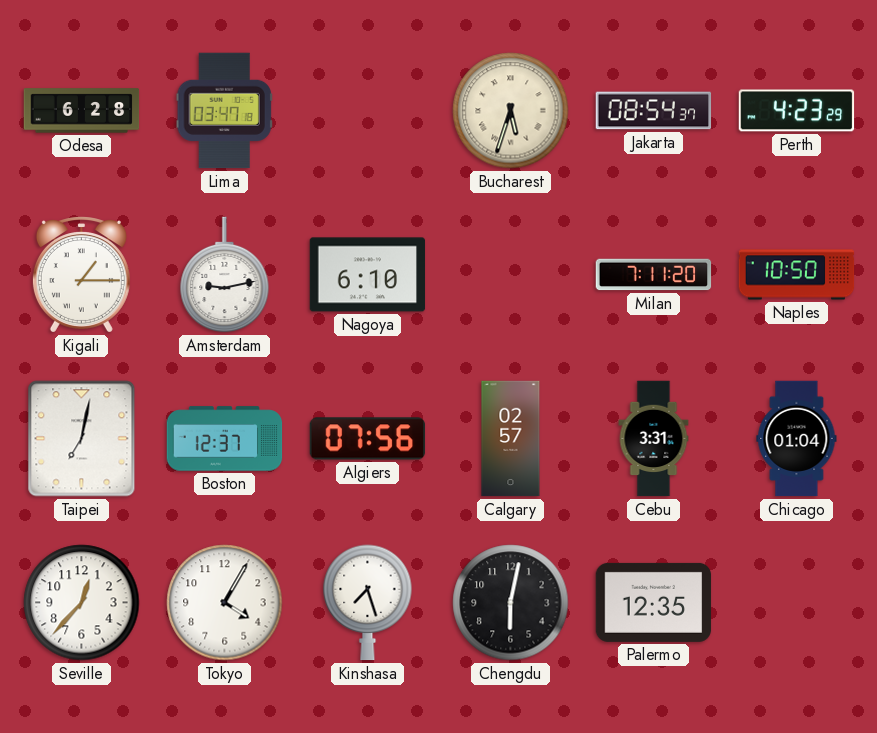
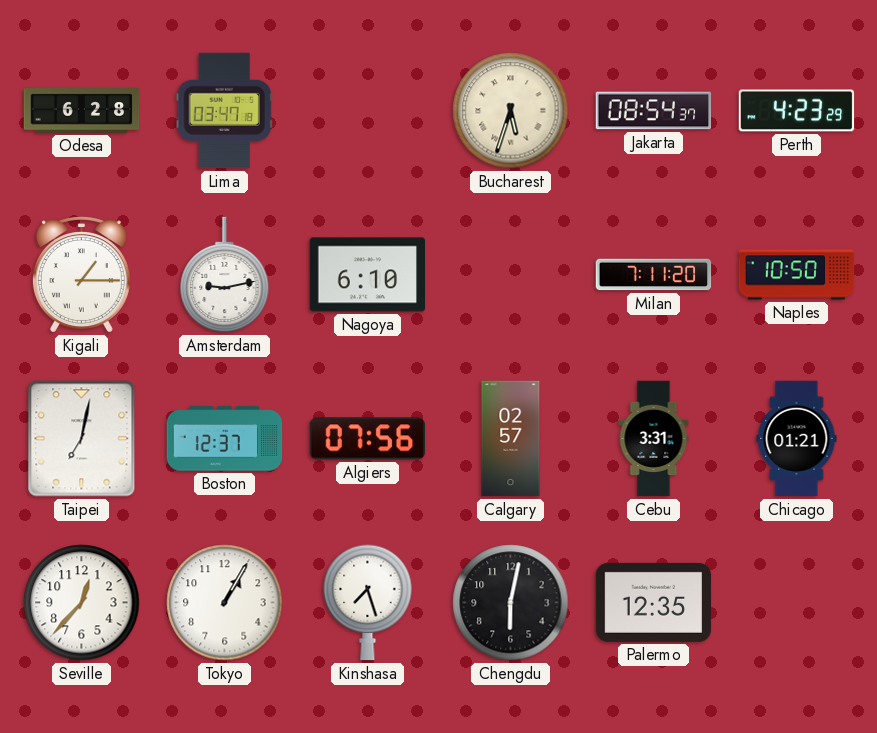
Chicago: 01:04 -> 01:21 (797, 439)
Tokyo: 4:05 -> 1:05 (225, 603)
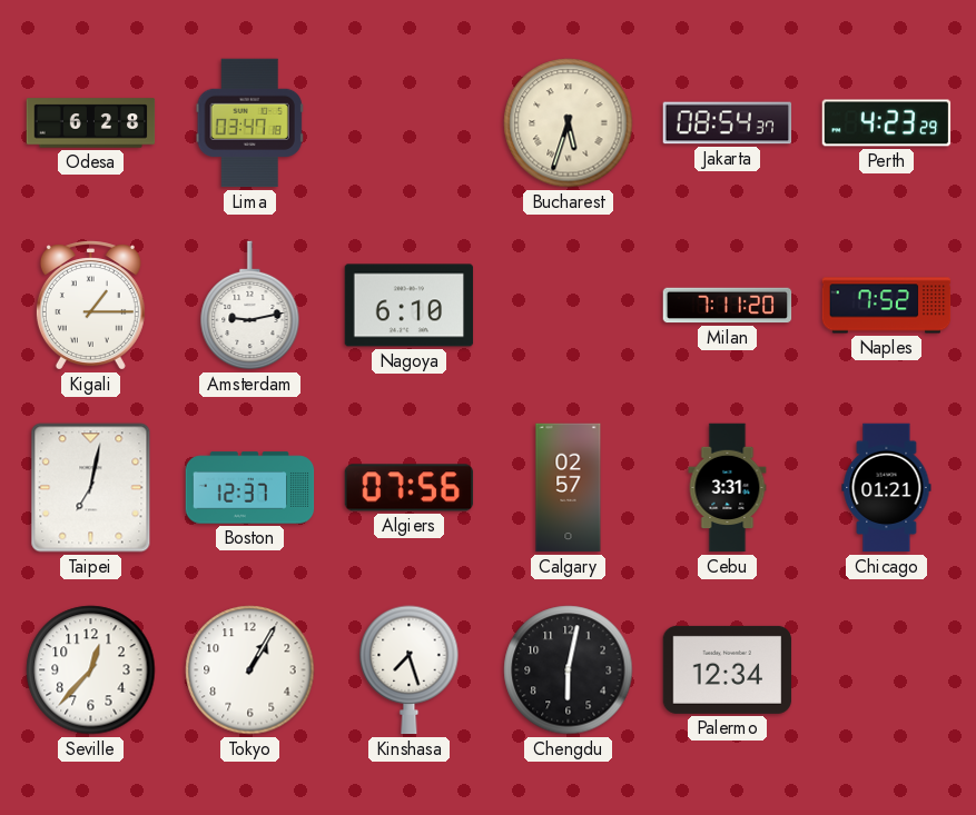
Naples: 10:50 -> 7:52 (887, 306)
Palermo: 12:35 -> 12:34 (728, 669)
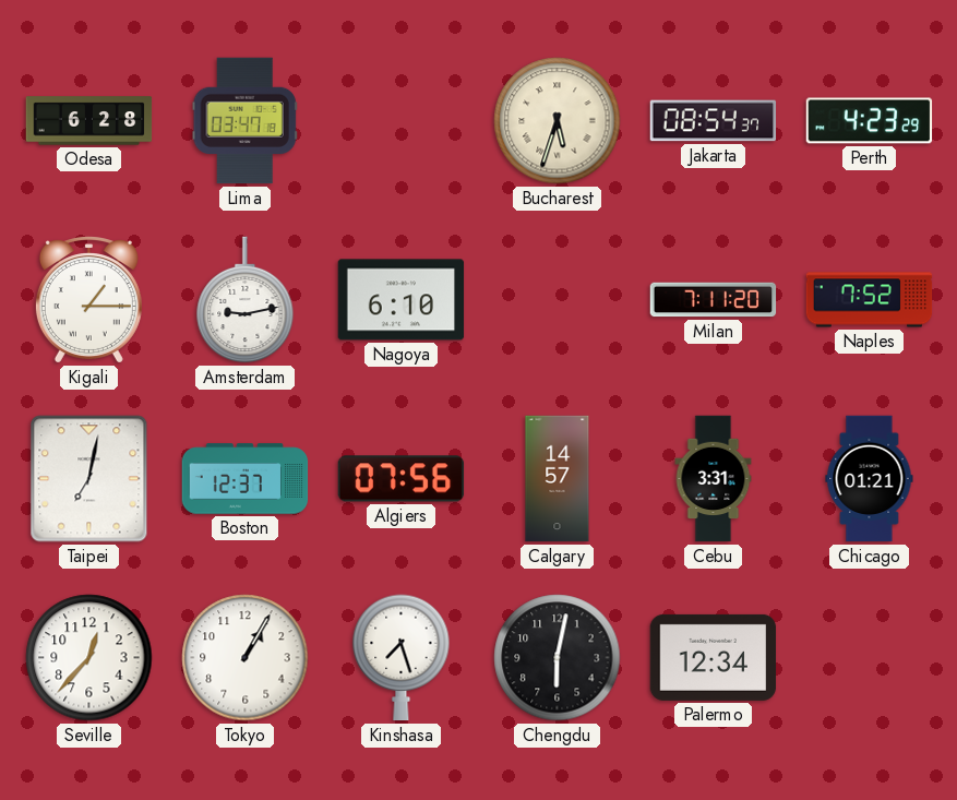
Calgary: 02:57 -> 14:57 (558, 479)
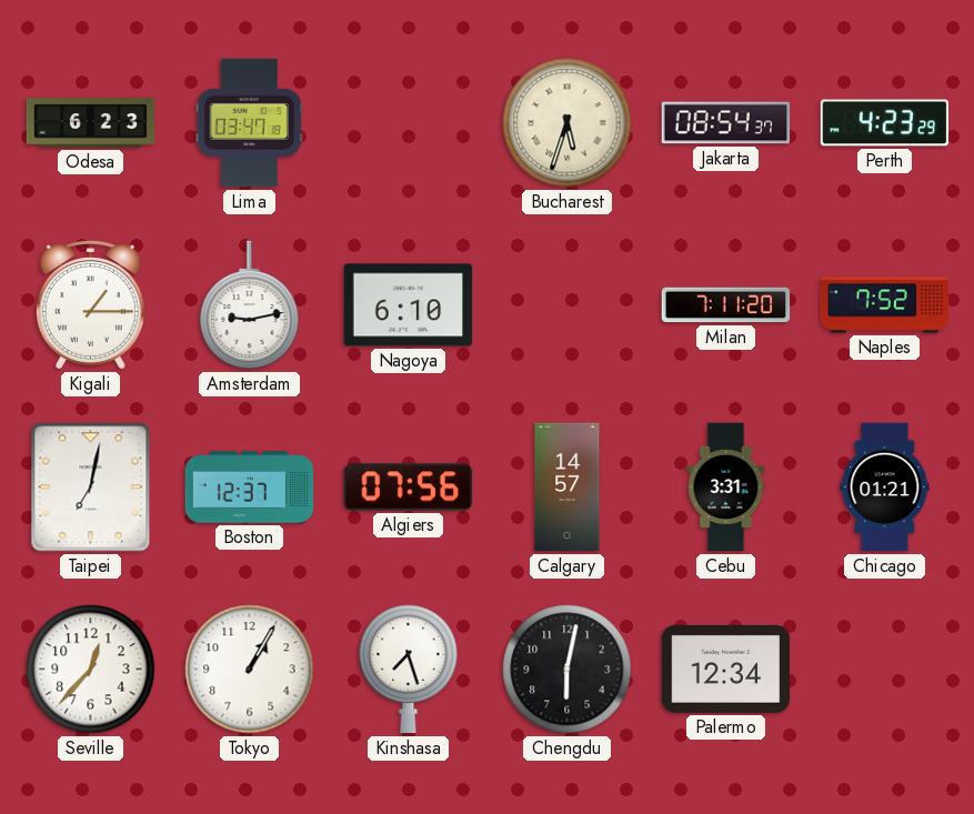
Odesa: 6:28 -> 6:23 (91, 123)
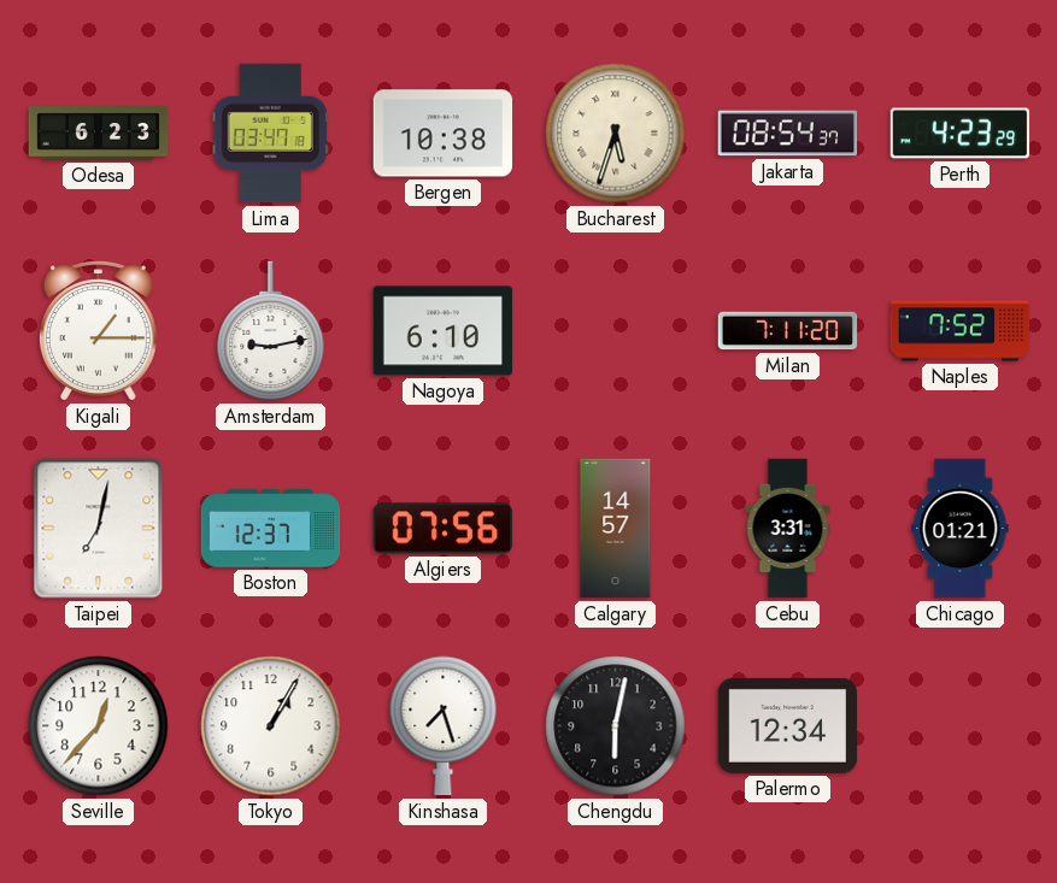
Bergen: none -> 10:38 (444, 134)
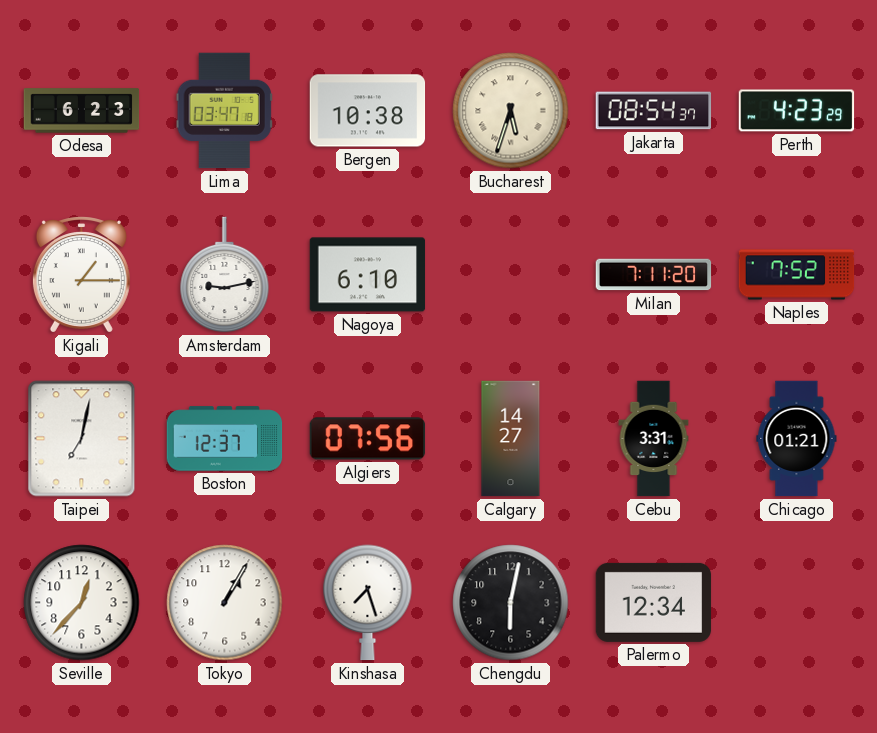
Calgary: 14:57 -> 14:27 (511, 439)
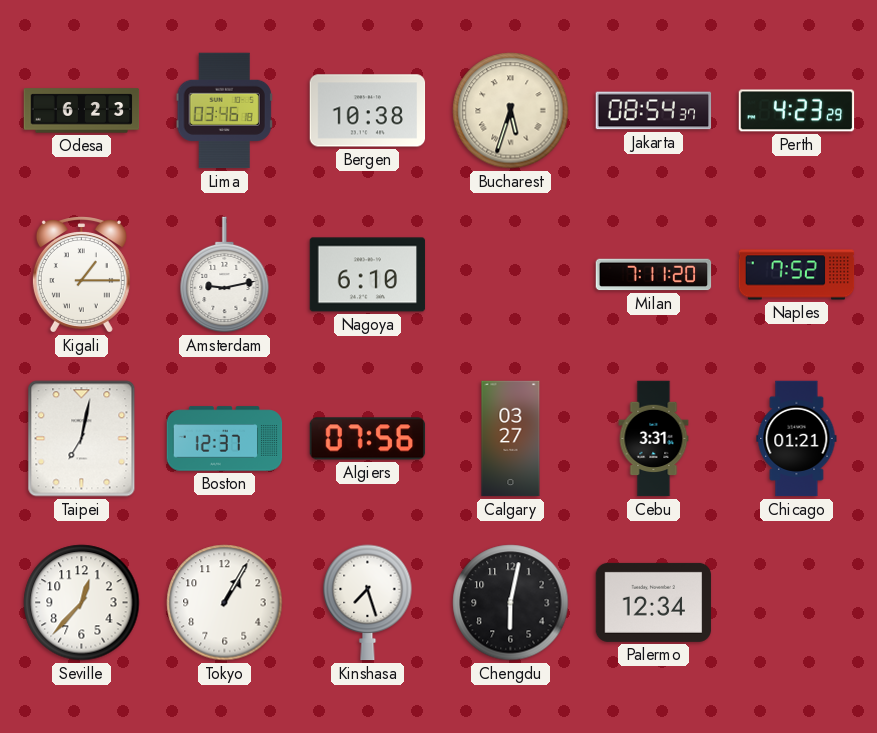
Lima: 03:47 -> 03:46 (224, 111)
Calgary: 14:27 -> 03:27 (511, 439)
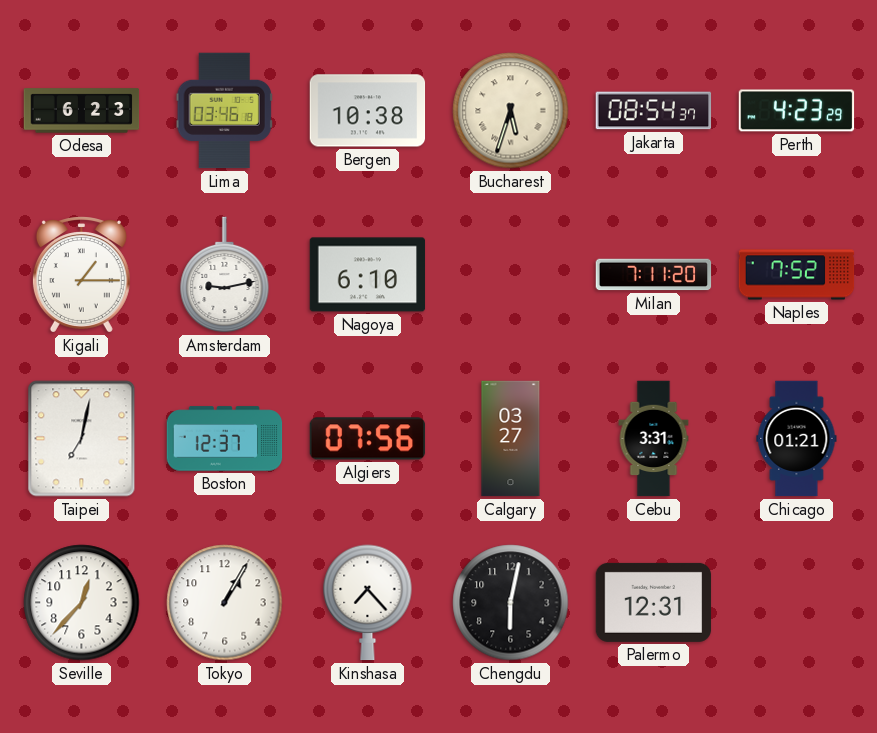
Kinshasa: 7:27 -> 7:23 (368, 603)
Palermo: 12:34 -> 12:31 (654, 602)
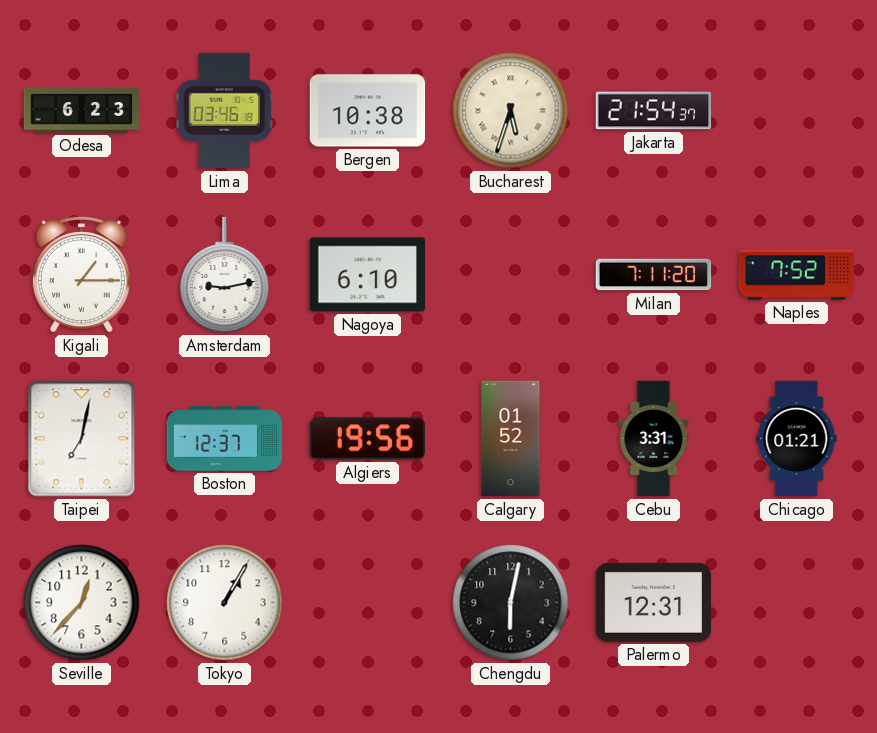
Jakarta: 08:54 -> 21:54 (654, 111)
Perth: 4:23 -> none (797, 111)
Algiers: 07:56 -> 19:56 (368, 439)
Calgary: 03:27 -> 01:52 (511, 439)
Kinshasa: 7:23 -> none (368, 603)
